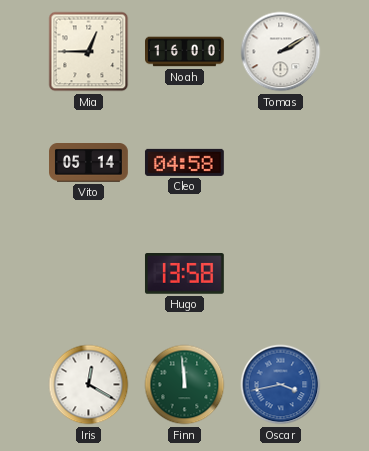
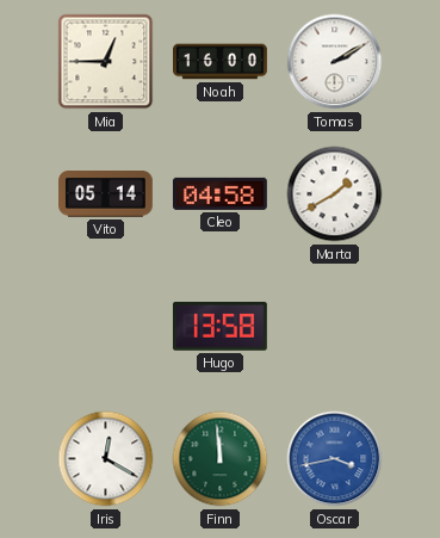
Marta: none -> 1:40 (335, 194)
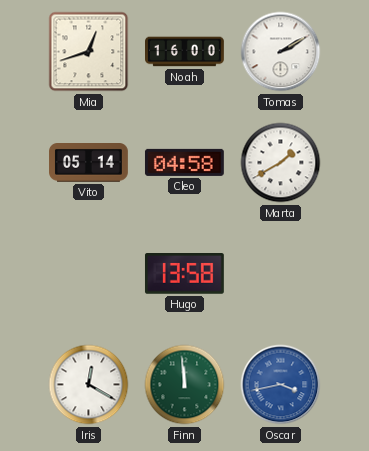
Mia: 12:45 -> 12:42 (89, 52)
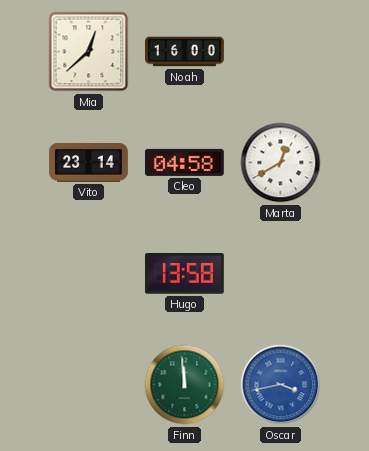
Mia: 12:42 -> 12:38 (89, 52)
Tomas: 2:10 -> none (281, 52)
Vito: 05:14 -> 23:14 (89, 163)
Marta: 1:40 -> 12:40 (281, 163)
Iris: 12:20 -> none (89, 385)
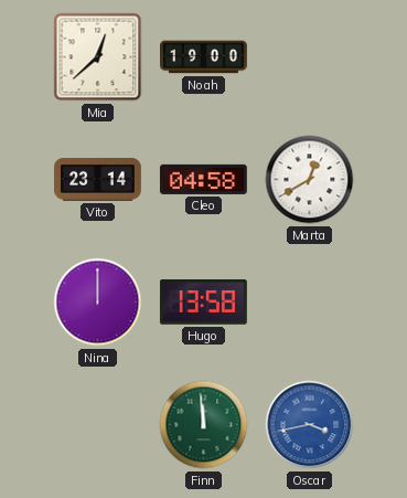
Noah: 16:00 -> 19:00 (204, 57)
Nina: none -> 12:00 (98, 303)
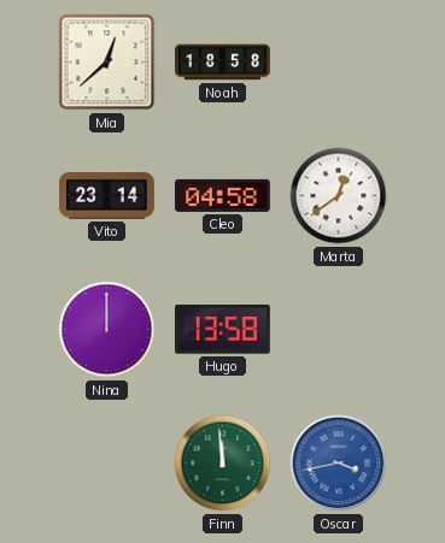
Noah: 19:00 -> 18:58 (223, 63)
Marta: 12:40 -> 12:39 (339, 196)
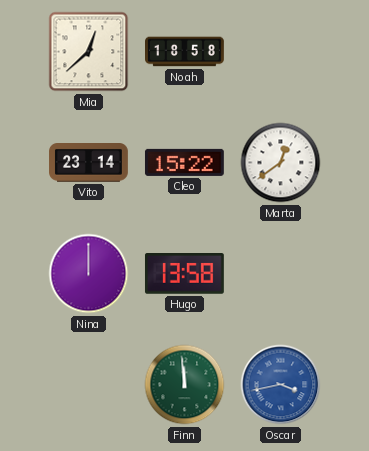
Cleo: 04:58 -> 15:22 (184, 162)
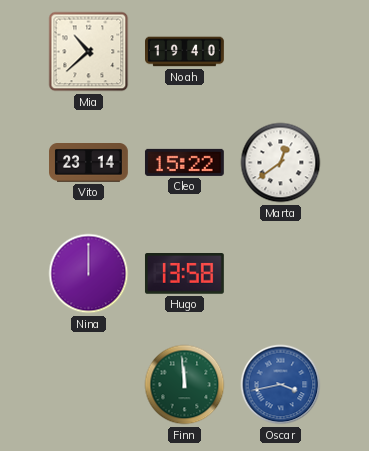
Mia: 12:38 -> 10:38 (89, 52)
Noah: 18:58 -> 19:40 (185, 52)
